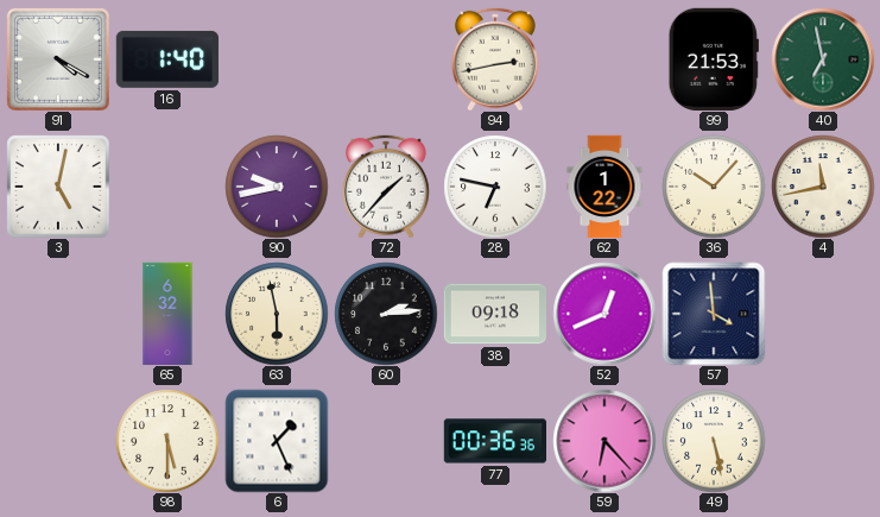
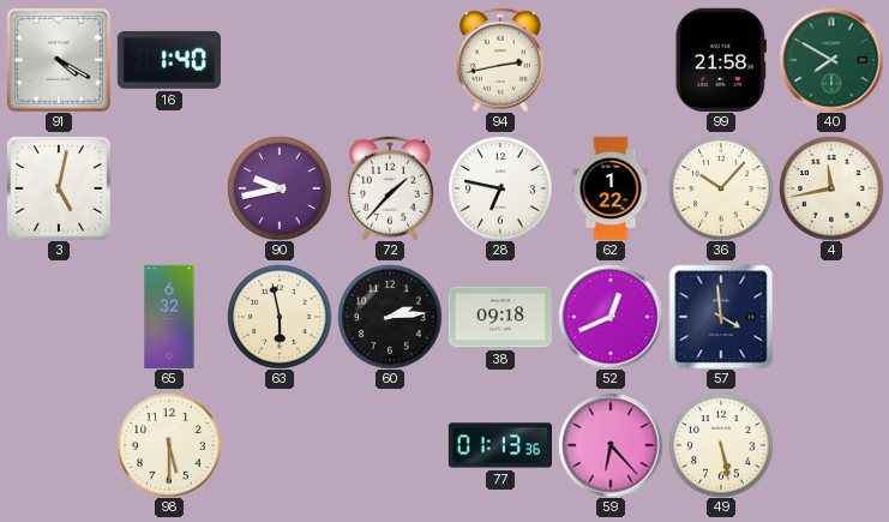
99: 21:53 -> 21:58 (721, 60)
40: 6:58 -> 7:50 (831, 60)
6: 1:26 -> none (277, 441)
77: 00:36 -> 01:13 (499, 445)
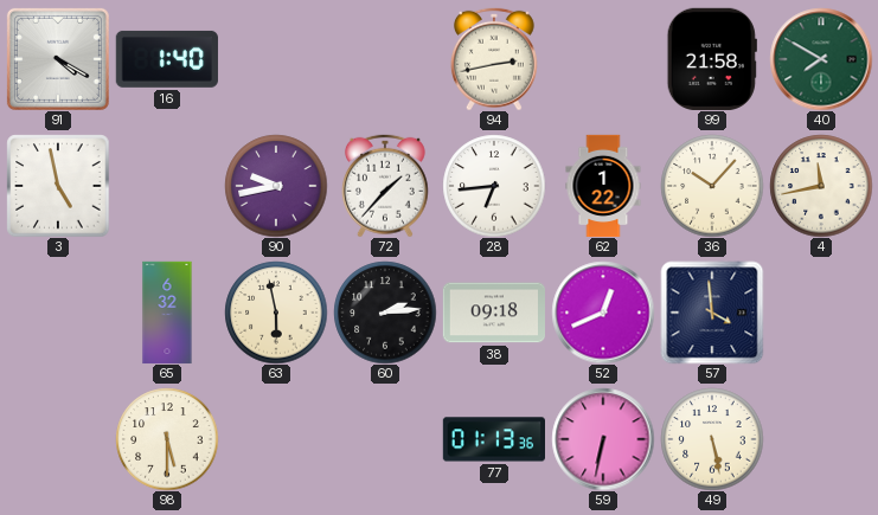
3: 5:02 -> 4:58 (58, 186)
28: 6:47 -> 6:44 (494, 186)
59: 6:23 -> 6:32 (603, 439)
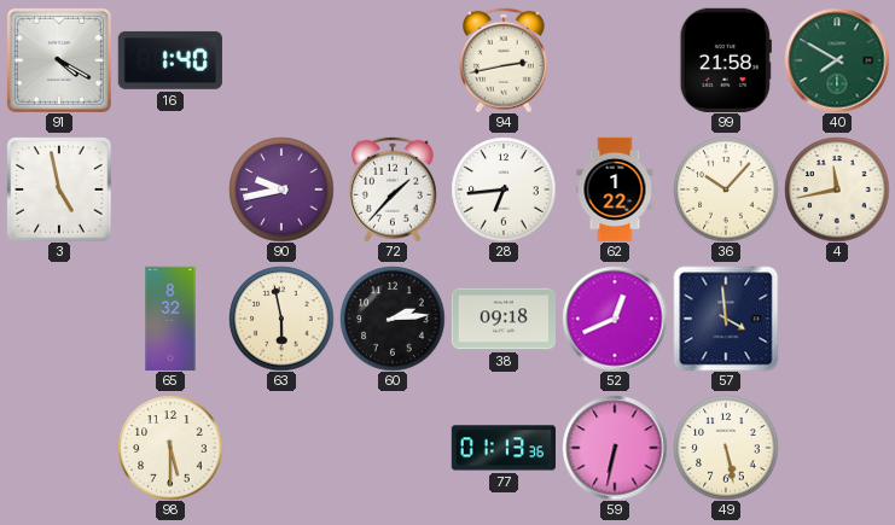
65: 6:32 -> 8:32 (170, 319)
